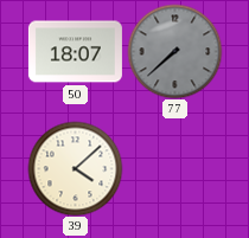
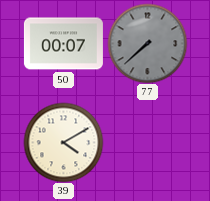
50: 18:07 -> 00:07 (63, 44)
39: 4:08 -> 4:10 (63, 142)
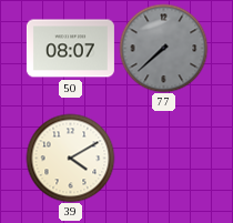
50: 00:07 -> 08:07 (70, 49)
